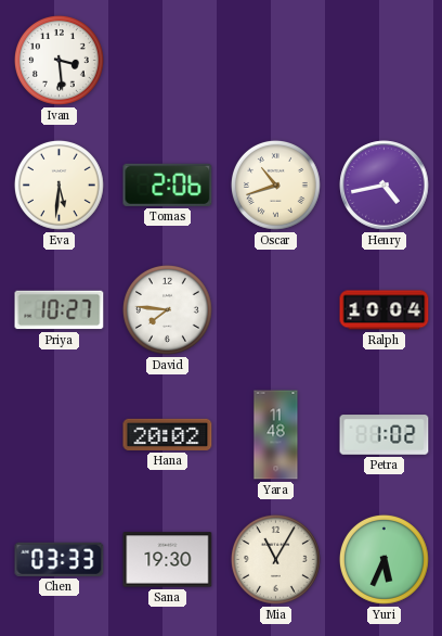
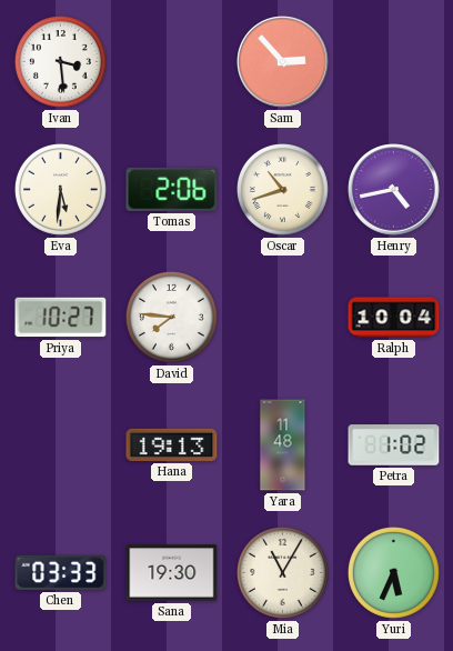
Sam: none -> 2:53 (283, 62)
Hana: 20:02 -> 19:13 (172, 444)
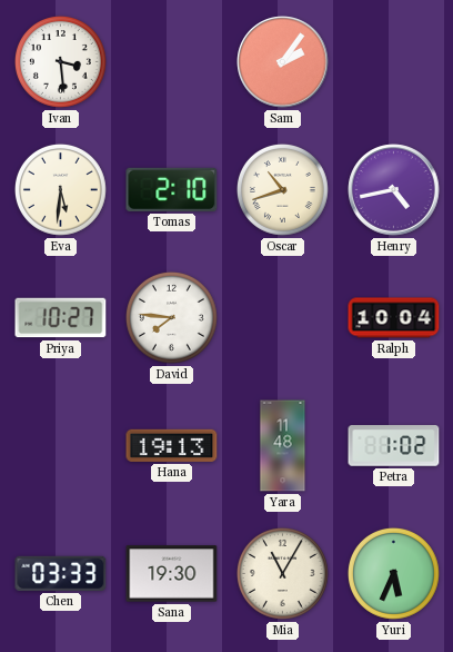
Sam: 2:53 -> 2:06 (283, 62)
Tomas: 2:06 -> 2:10 (172, 189)
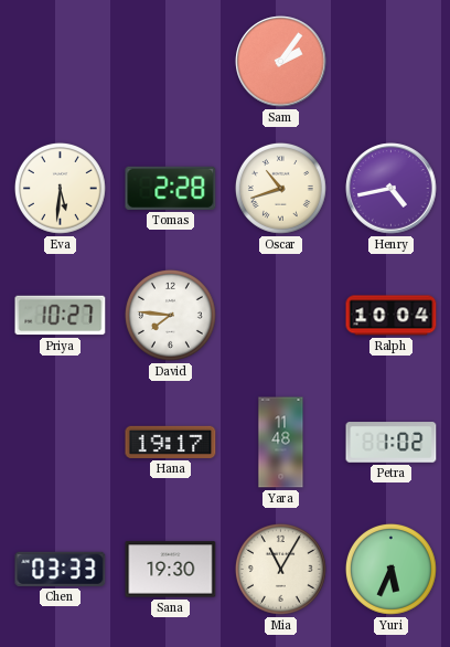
Ivan: 3:29 -> none (60, 61)
Tomas: 2:10 -> 2:28 (171, 188)
Hana: 19:13 -> 19:17 (171, 442)
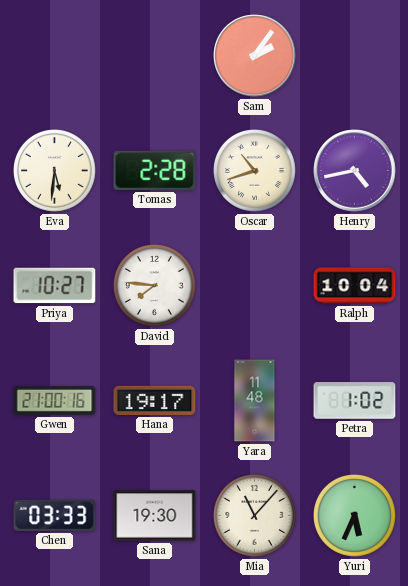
Gwen: none -> 21:00 (55, 401)
Mia: 11:05 -> 11:07 (254, 515)
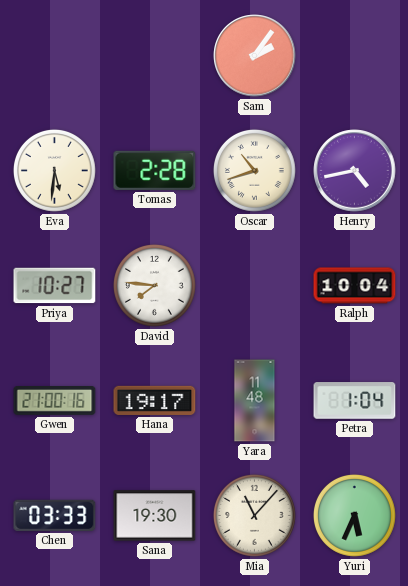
Petra: 1:02 -> 1:04 (355, 401)
